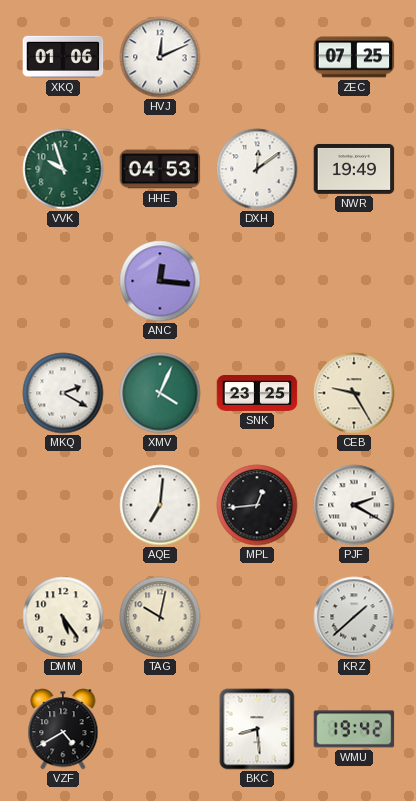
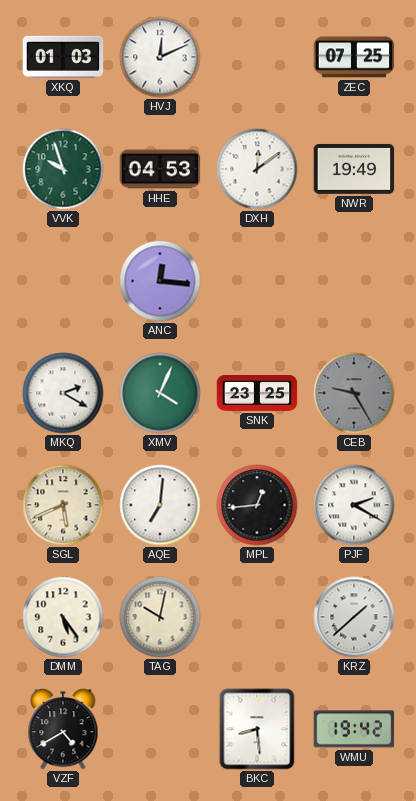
XKQ: 01:06 -> 01:03 (63, 57)
CEB dial: cream -> grey (354, 393)
SGL: none -> 5:41 (63, 505)
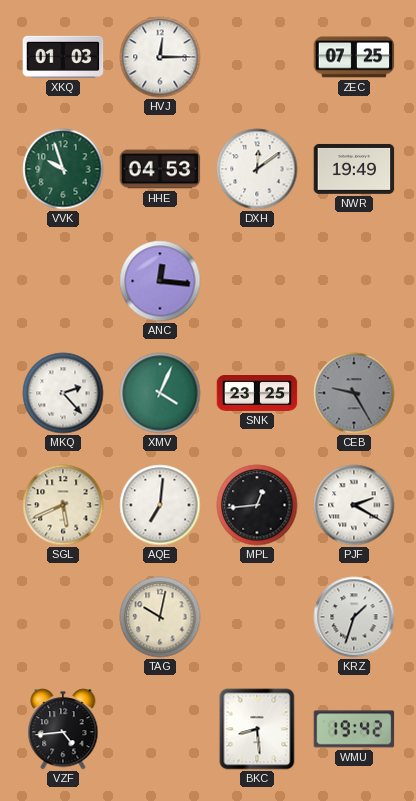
HVJ: 12:11 -> 12:15 (160, 57)
MKQ: 2:20 -> 2:23 (63, 393)
DMM: 5:24 -> none (63, 617)
KRZ: 1:38 -> 1:33 (354, 617)
VZF: 4:40 -> 4:44 (63, 729)
